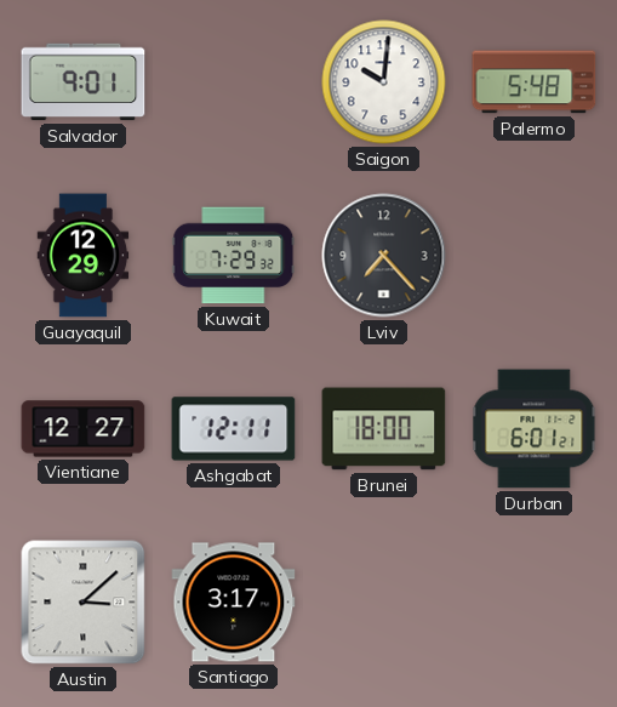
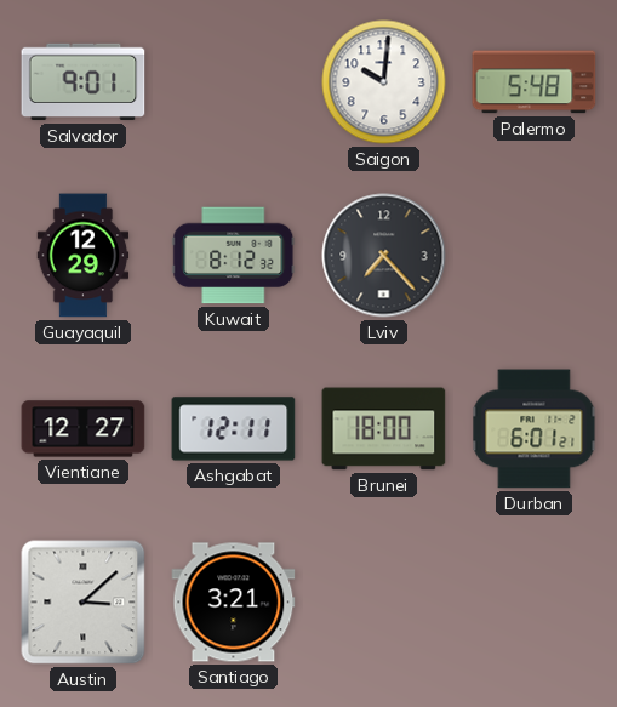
Kuwait: 7:29 -> 8:12 (234, 256)
Santiago: 3:17 -> 3:21 (234, 603)
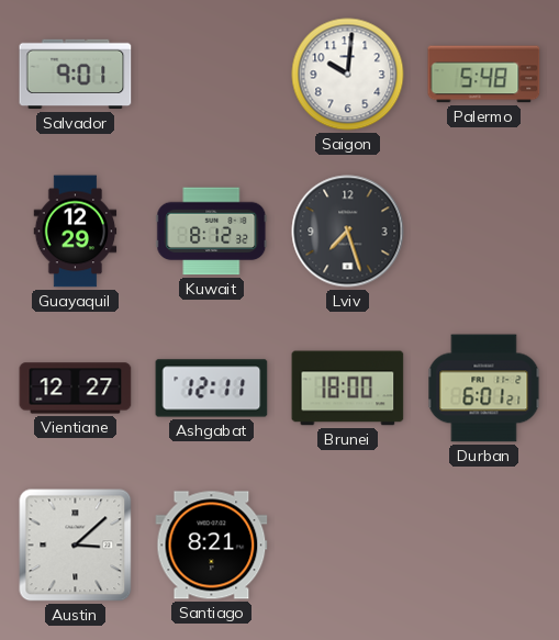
Lviv: 7:23 -> 7:27 (348, 232)
Santiago: 3:21 -> 8:21 (212, 546)
